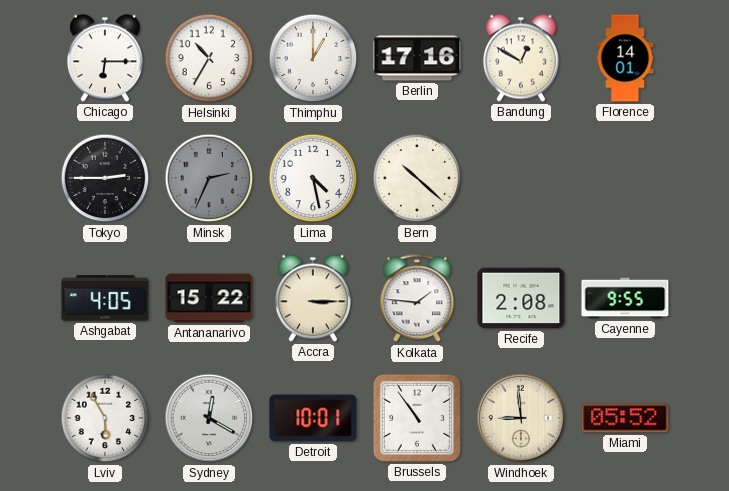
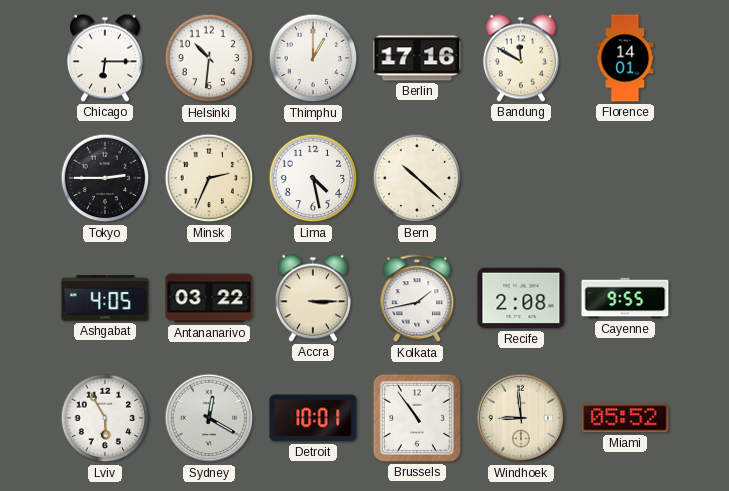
Helsinki: 10:35 -> 10:31 (209, 58)
Bandung: 12:50 -> 11:50 (521, 58)
Minsk dial: grey -> cream (209, 178)
Antananarivo: 15:22 -> 03:22 (209, 298)
Kolkata: 1:46 -> 1:43 (417, 299)
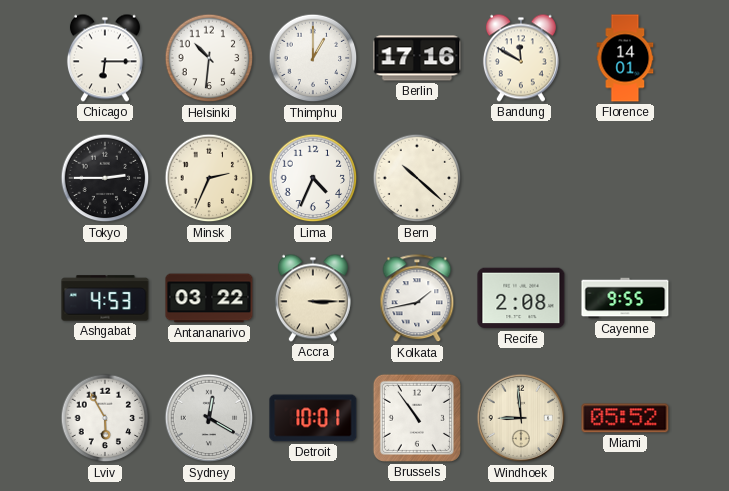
Lima: 4:28 -> 4:34 (313, 178)
Ashgabat: 4:05 -> 4:53 (105, 298)
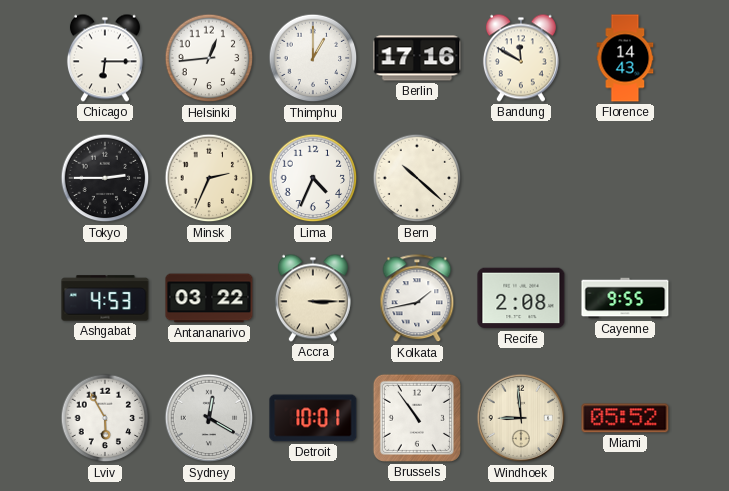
Helsinki: 10:31 -> 12:44 (209, 58)
Florence: 14:01 -> 14:43 (625, 58)
